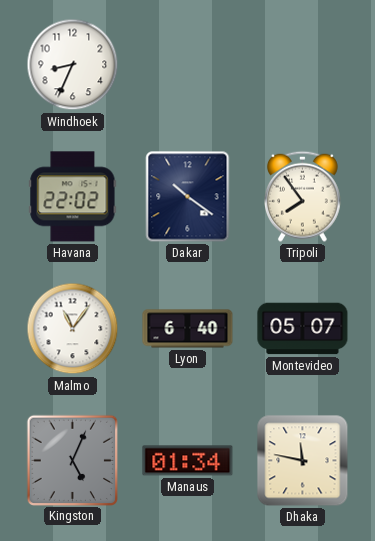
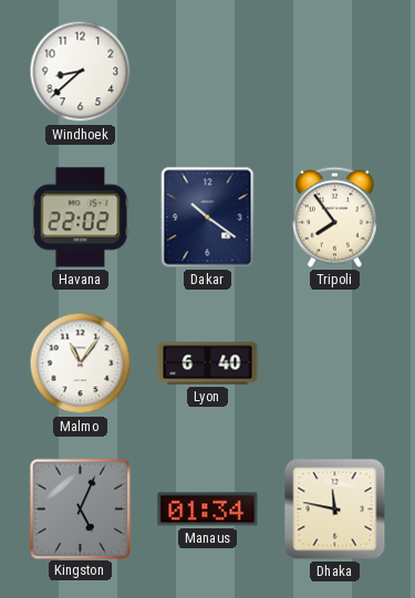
Windhoek: 8:34 -> 8:38 (81, 72)
Montevideo: 05:07 -> none (303, 329)
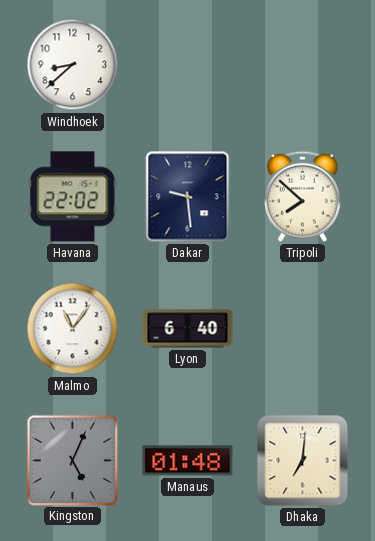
Dakar: 10:21 -> 9:29 (188, 197)
Tripoli: 7:54 -> 7:52 (303, 196)
Manaus: 01:34 -> 01:48 (188, 461)
Dhaka: 11:47 -> 7:01 (303, 461)
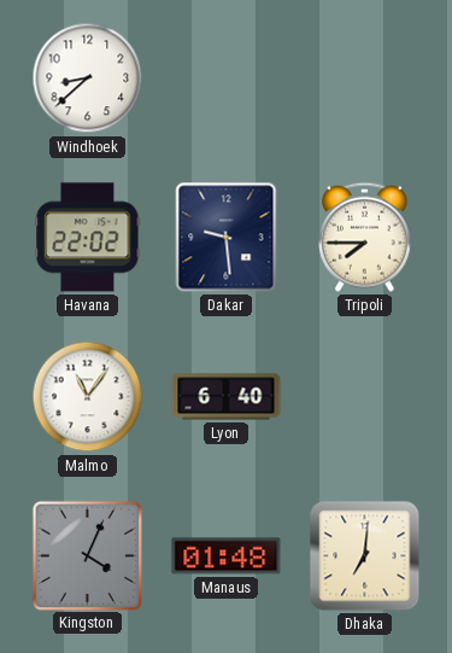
Tripoli: 7:52 -> 7:45 (365, 237)
Kingston: 5:04 -> 4:04 (87, 555)
